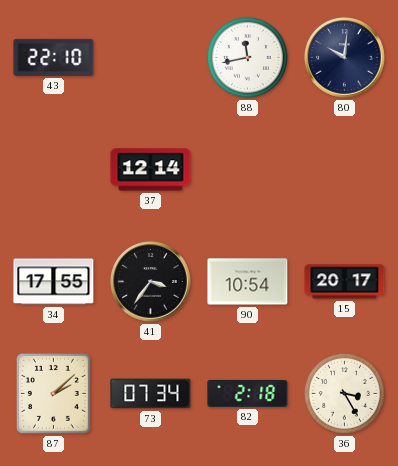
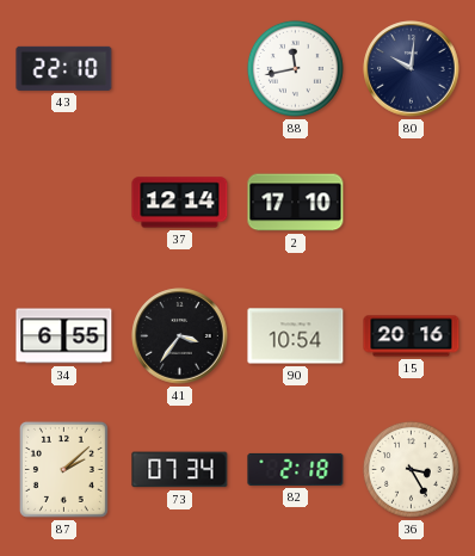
2: none -> 17:10 (296, 203)
34: 17:55 -> 6:55 (64, 336)
15: 20:17 -> 20:16 (412, 336)
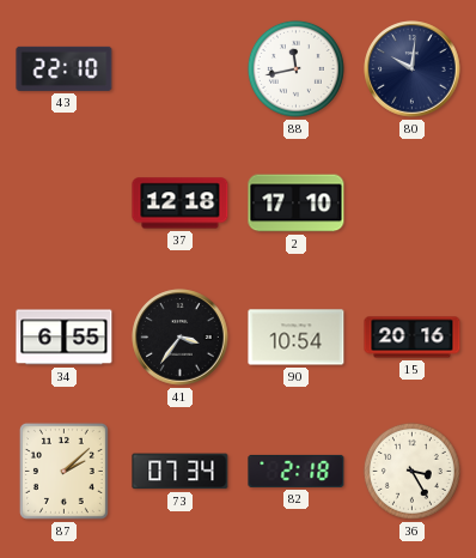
37: 12:14 -> 12:18 (181, 204)
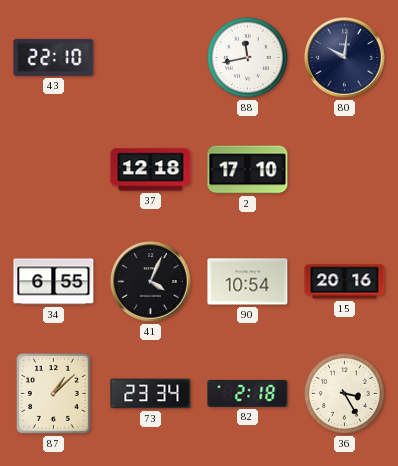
41: 3:36 -> 4:04 (151, 282)
87: 2:08 -> 1:08 (53, 393)
73: 07:34 -> 23:34 (151, 394)
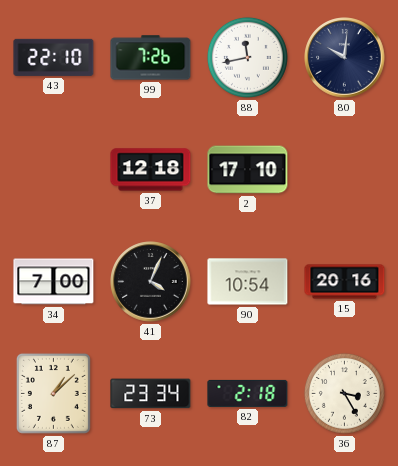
99: none -> 7:26 (151, 58)
34: 6:55 -> 7:00 (54, 282)
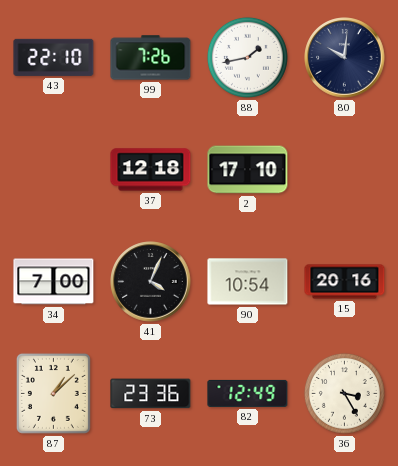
88: 11:43 -> 1:43 (247, 57)
73: 23:34 -> 23:36 (151, 394)
82: 2:18 -> 12:49 (248, 393)
